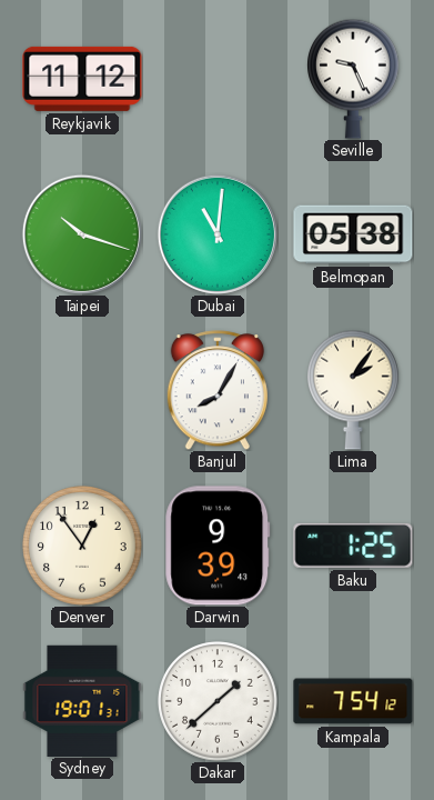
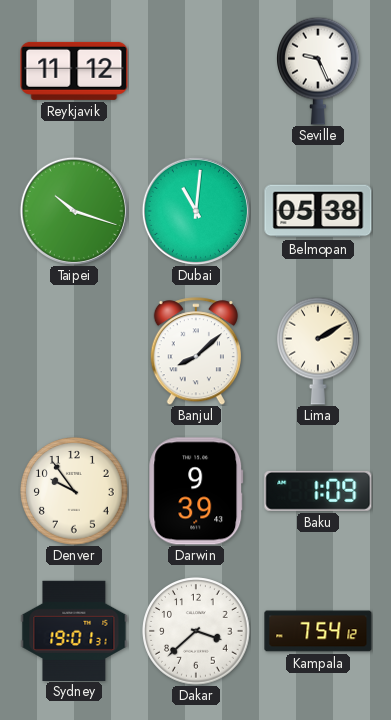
Banjul: 8:05 -> 8:08 (196, 351)
Lima: 2:06 -> 2:10 (319, 351)
Denver: 12:54 -> 9:54 (74, 491)
Baku: 1:25 -> 1:09 (318, 491)
Dakar: 1:38 -> 3:38 (196, 631)
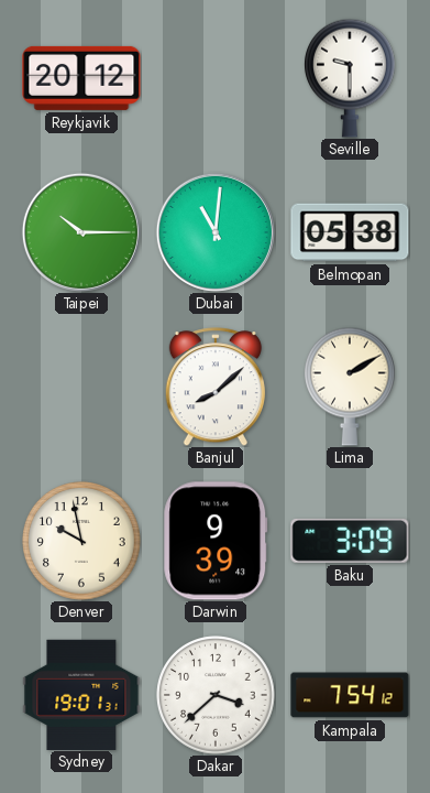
Reykjavik: 11:12 -> 20:12 (81, 78)
Seville: 9:26 -> 9:30 (351, 78)
Taipei: 10:18 -> 10:15 (81, 232)
Denver: 9:54 -> 9:58 (81, 541)
Baku: 1:09 -> 3:09 (350, 541)
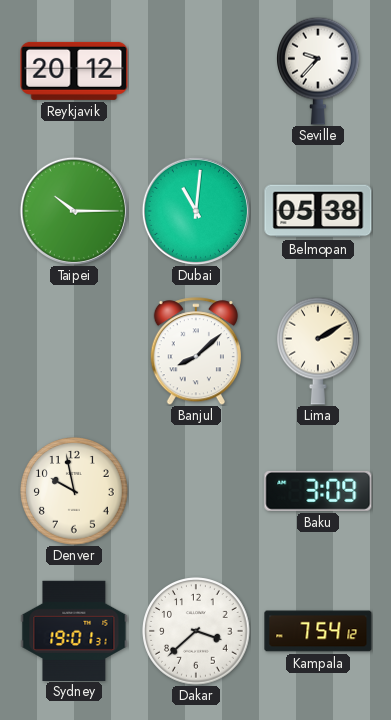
Seville: 9:30 -> 9:37 (319, 71)
Darwin: 9:39 -> none (216, 541)
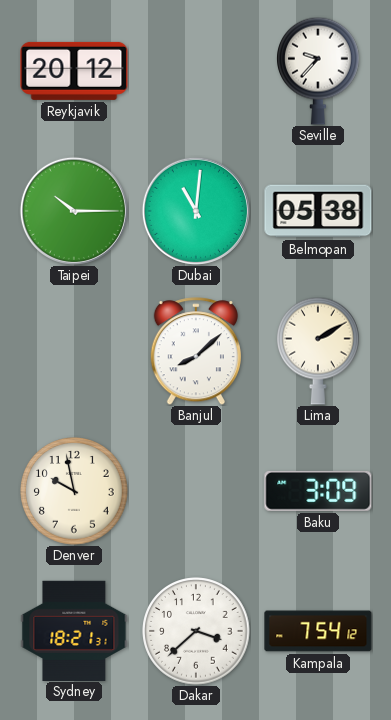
Sydney: 19:01 -> 18:21 (74, 630)
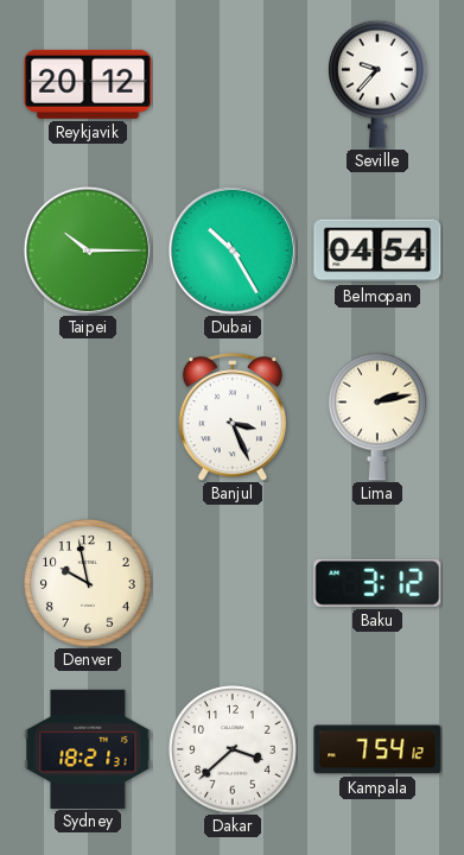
Dubai: 11:01 -> 10:25 (233, 251)
Belmopan: 05:38 -> 04:54 (377, 251)
Banjul: 8:08 -> 3:26 (233, 417)
Lima: 2:10 -> 2:13 (379, 417)
Baku: 3:09 -> 3:12 (377, 583)
